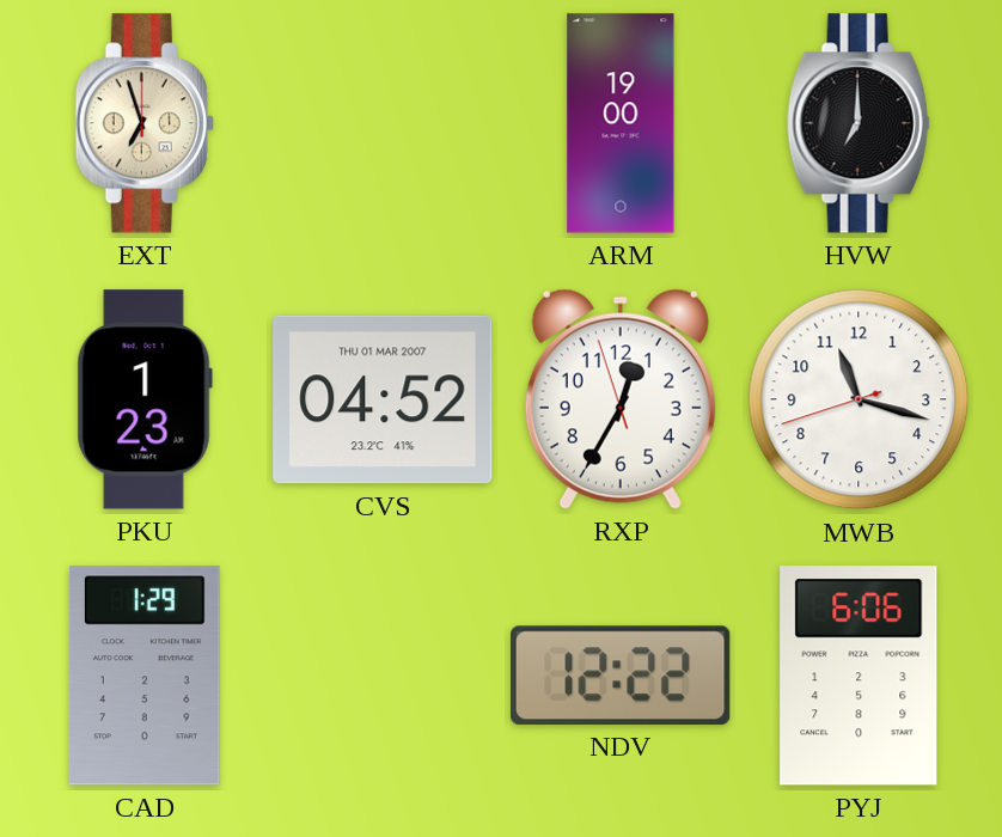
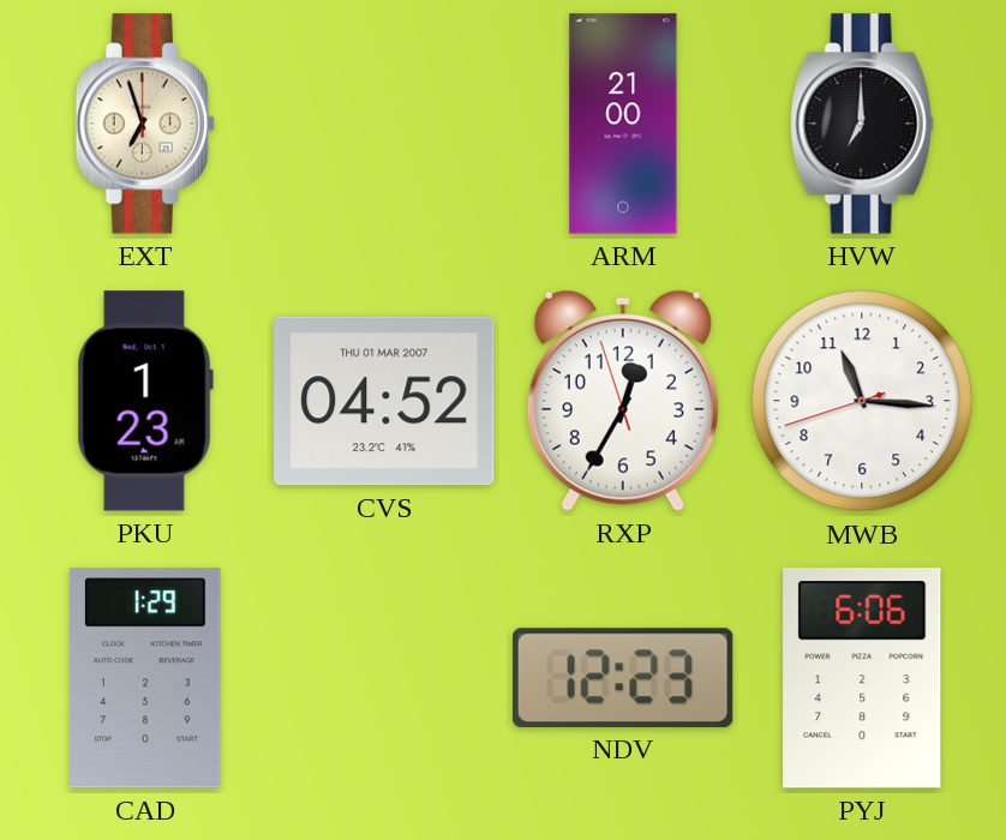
ARM: 19:00 -> 21:00 (623, 124)
MWB: 11:17 -> 11:15 (862, 401)
NDV: 12:22 -> 12:23 (624, 678)
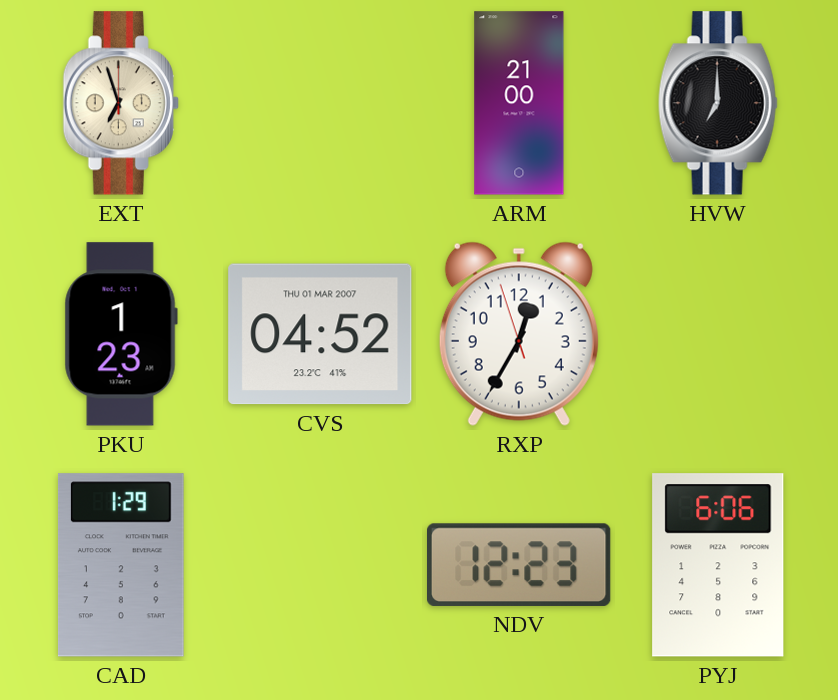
MWB: 11:15 -> none (862, 401)
